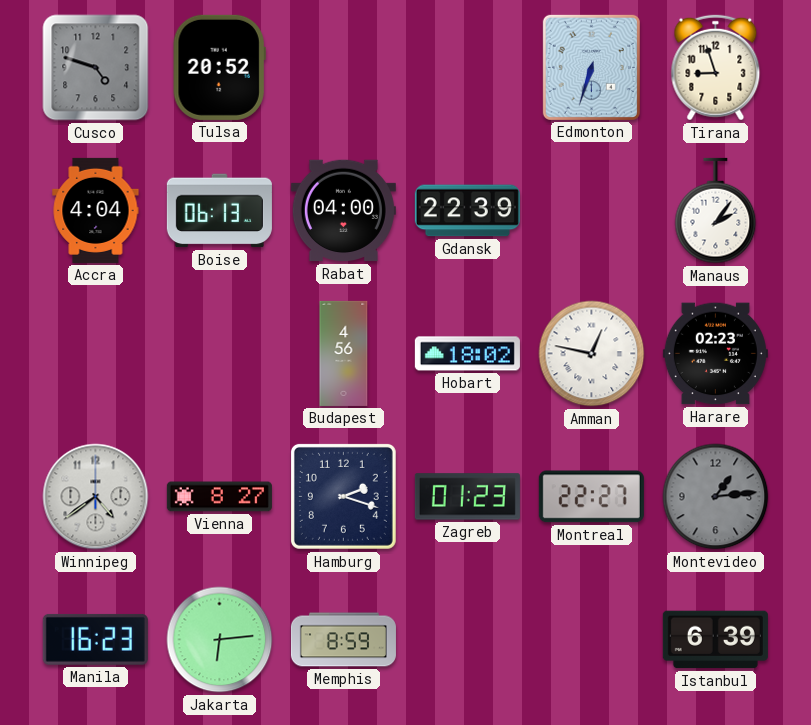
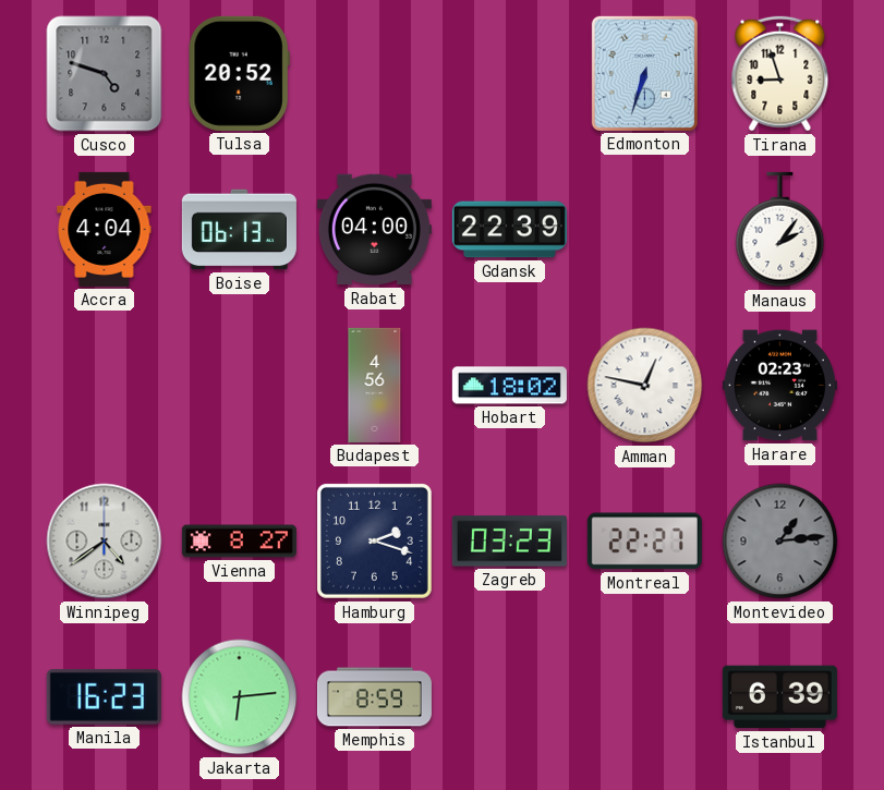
Zagreb: 01:23 -> 03:23 (509, 542)
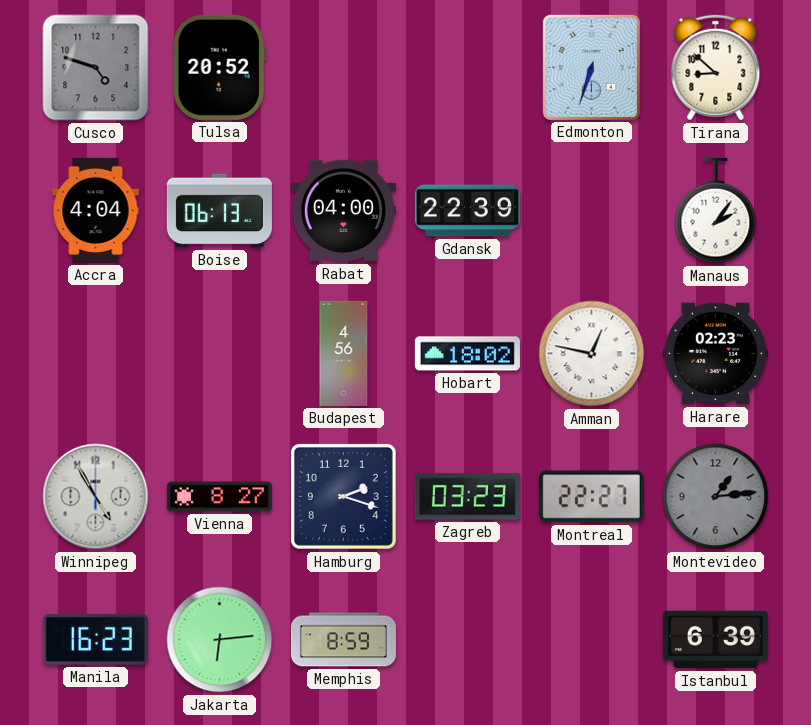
Tirana: 8:57 -> 8:52 (716, 68)
Winnipeg: 4:39 -> 4:55 (96, 497)
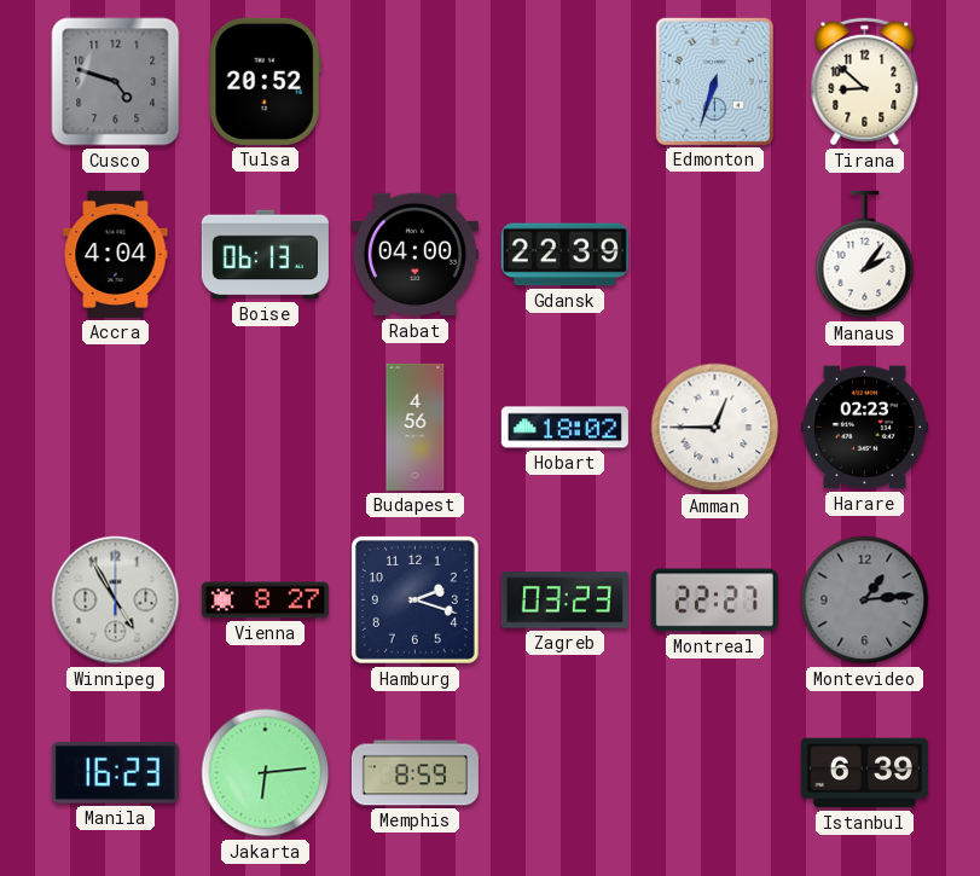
Amman: 12:47 -> 12:45 (715, 428)
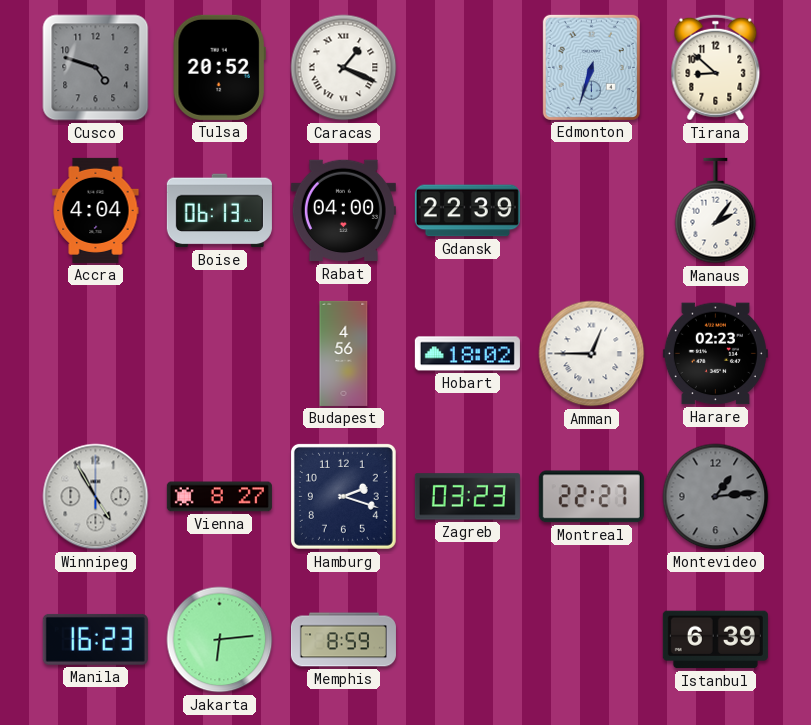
Caracas: none -> 1:19 (344, 68)
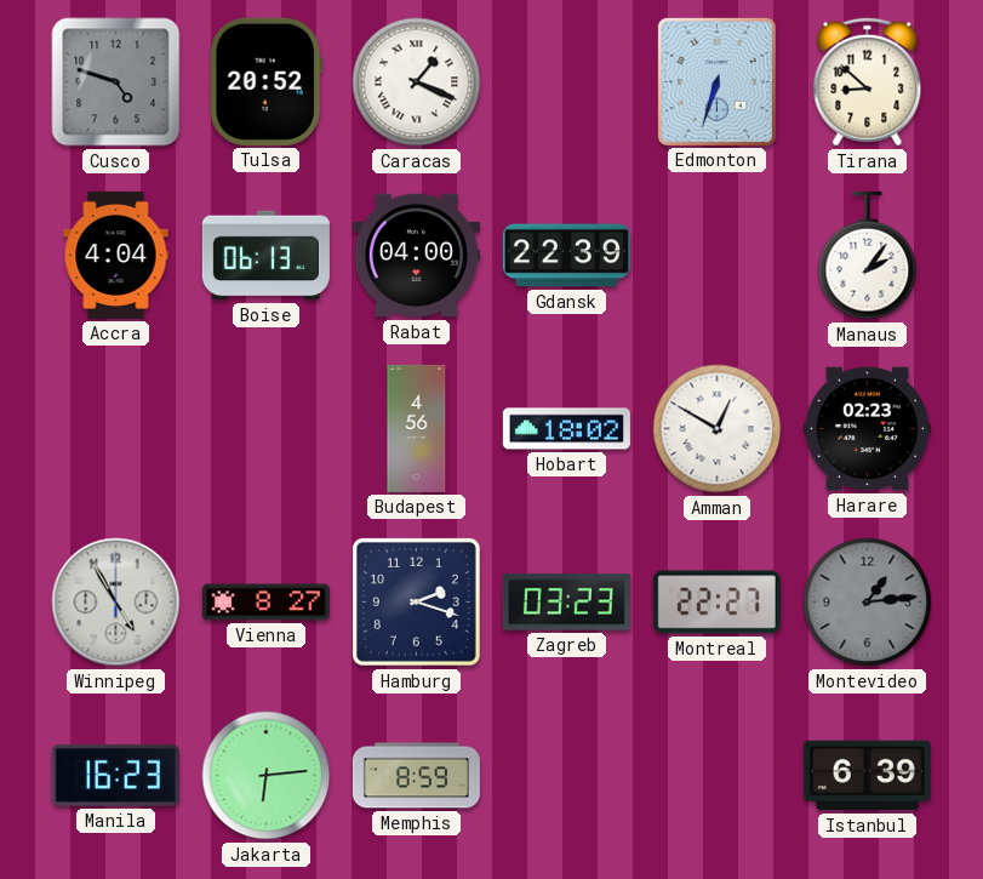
Amman: 12:45 -> 12:50 (718, 429)
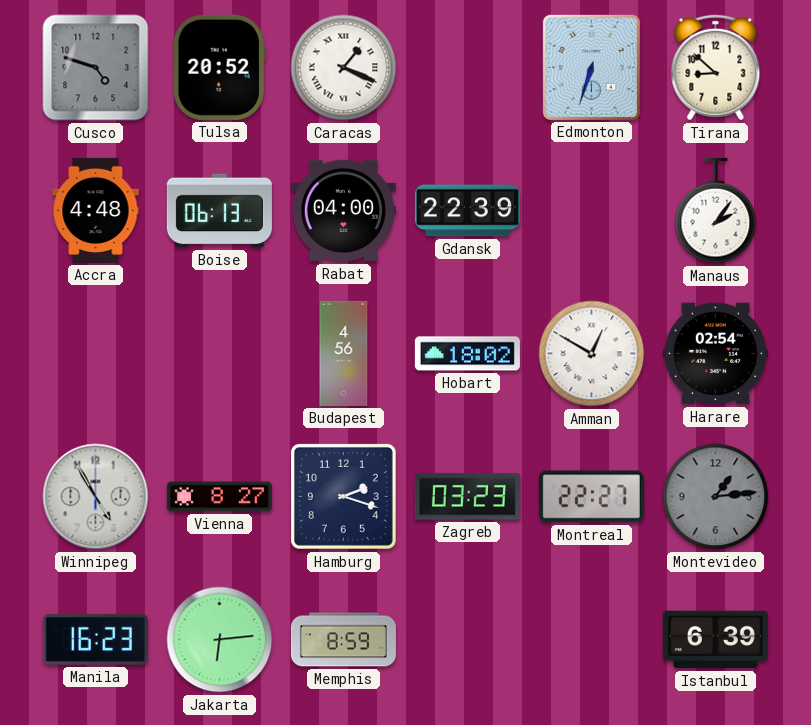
Accra: 4:04 -> 4:48 (96, 210)
Harare: 02:23 -> 02:54 (715, 354)
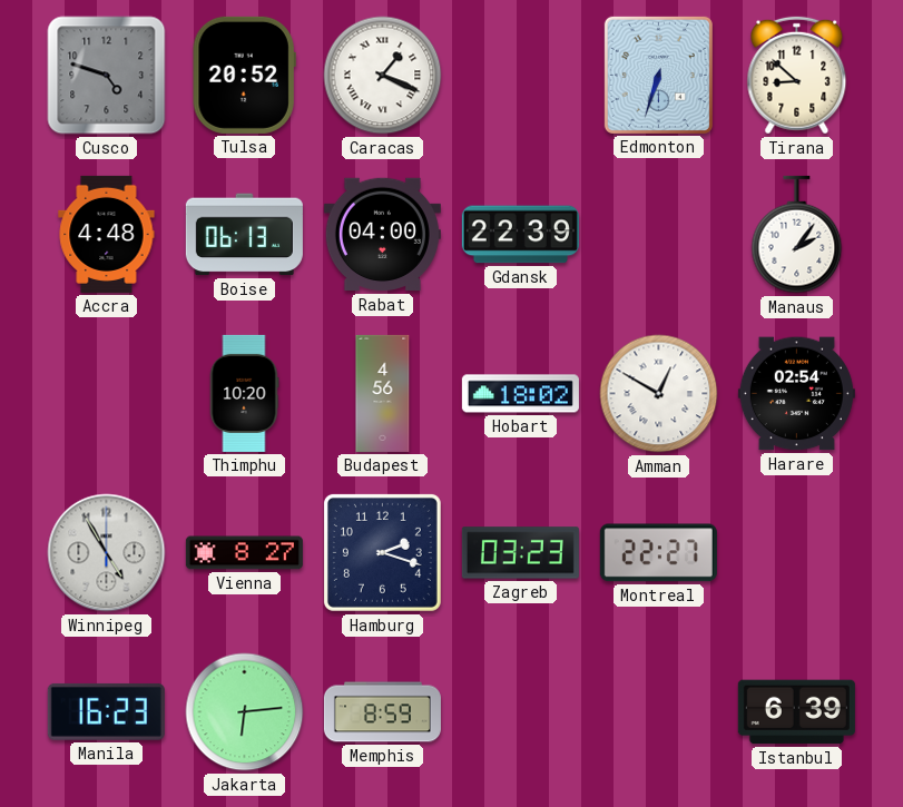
Thimphu: none -> 10:20 (244, 393)
Montevideo: 1:14 -> none (716, 497)
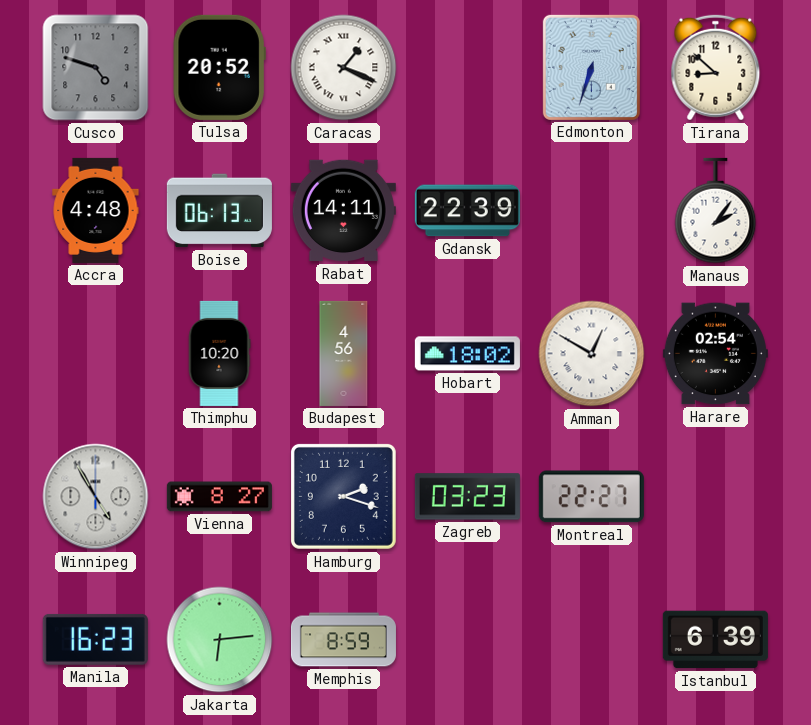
Rabat: 04:00 -> 14:11 (343, 211)
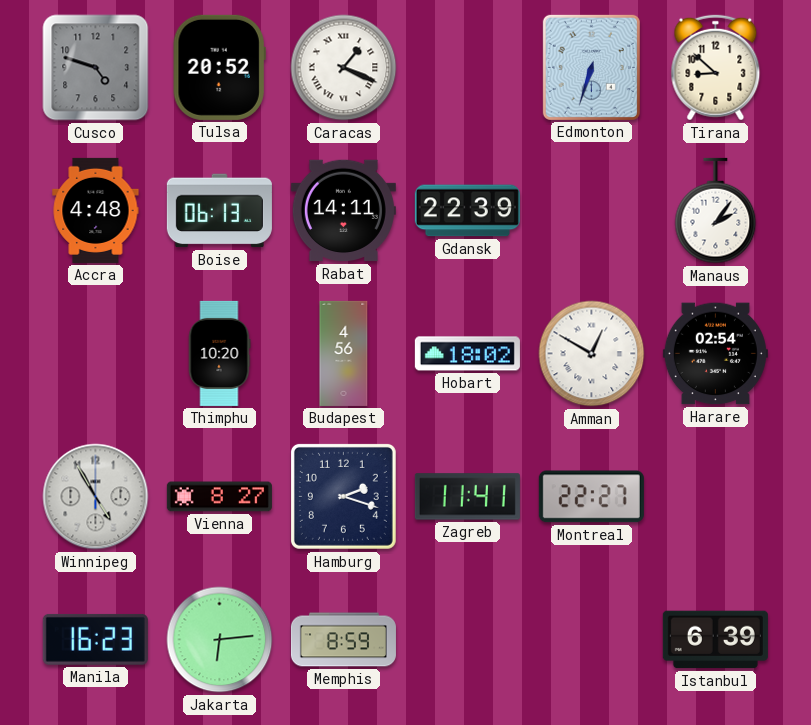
Zagreb: 03:23 -> 11:41 (467, 497)
